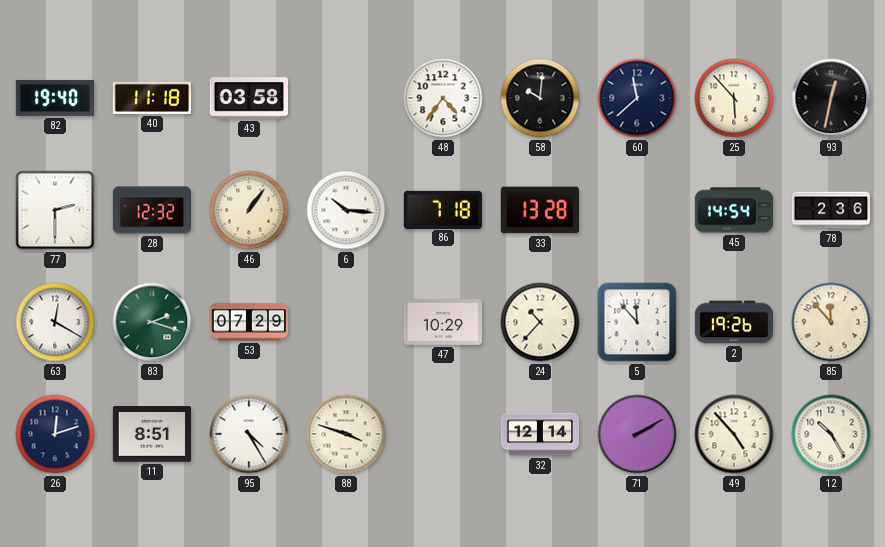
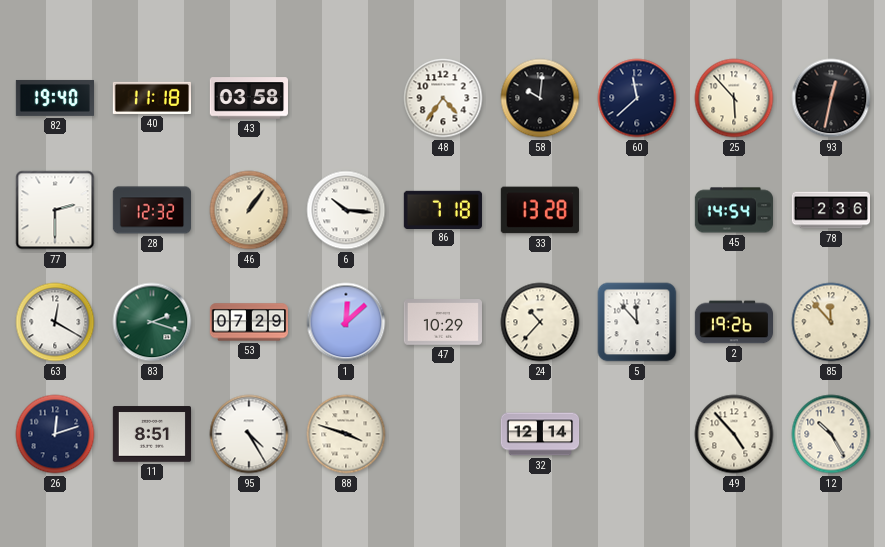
1: none -> 12:08 (346, 322)
71: 2:10 -> none (637, 434)
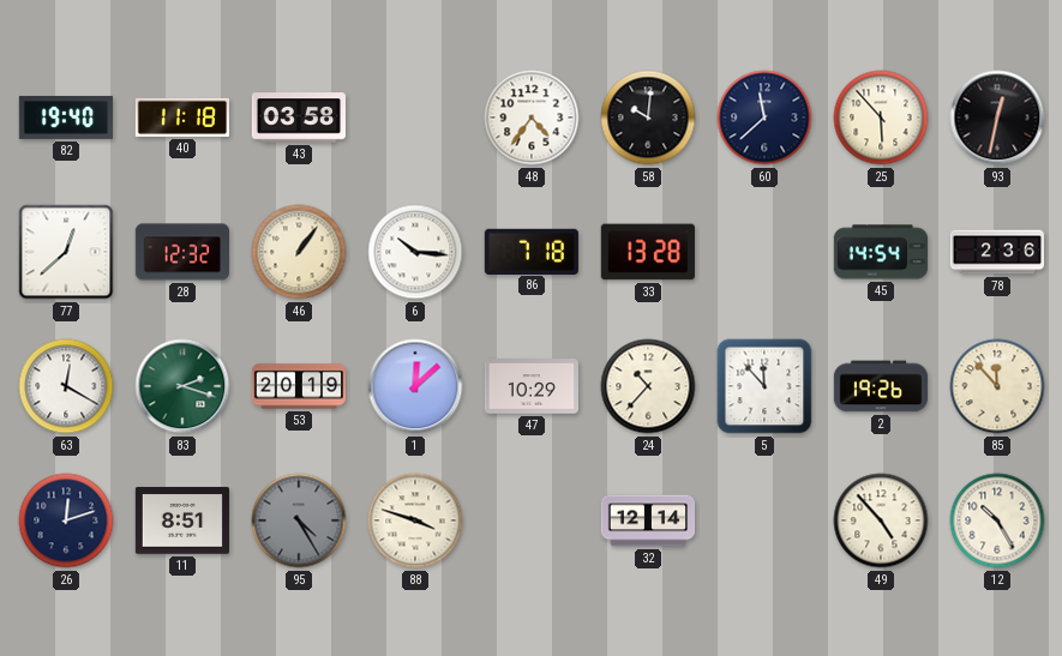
77: 2:30 -> 12:38 (66, 252)
53: 07:29 -> 20:19 (298, 386)
95 dial: white -> grey (299, 520)
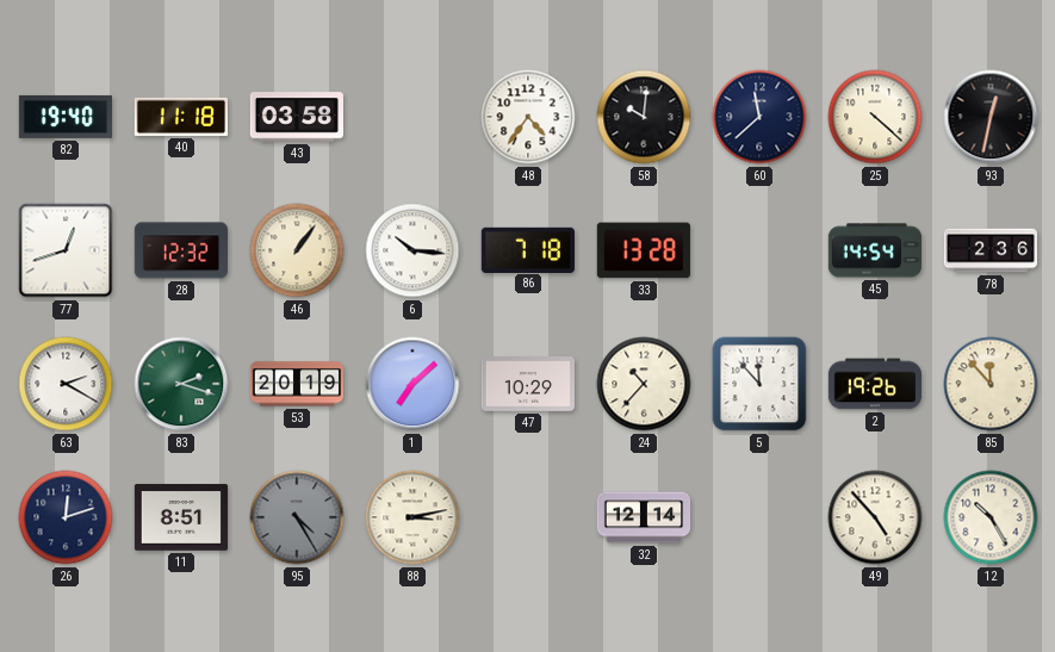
25: 5:53 -> 4:22 (875, 117)
77: 12:38 -> 12:42 (66, 250)
63: 12:20 -> 2:20 (66, 384)
1: 12:08 -> 7:08 (412, 384)
88: 3:48 -> 3:13 (412, 517)
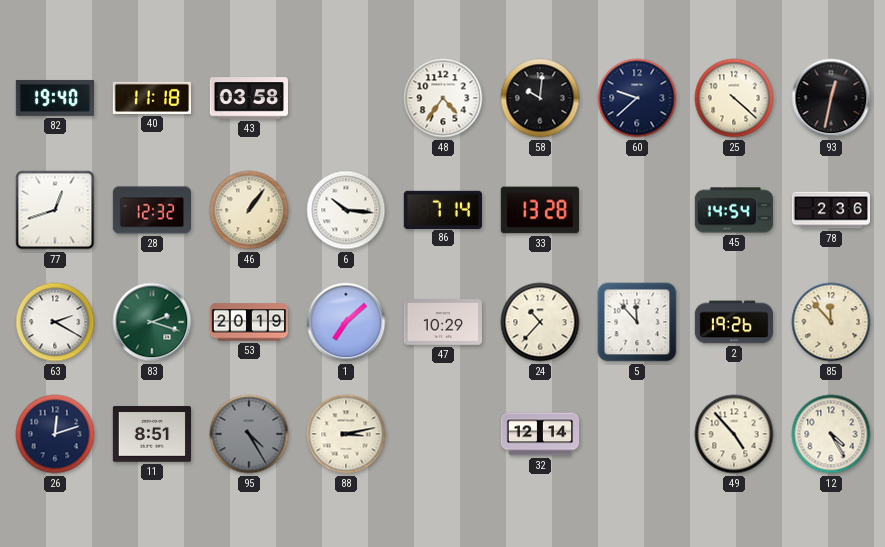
60: 11:38 -> 9:38 (637, 98)
86: 7:18 -> 7:14 (443, 209)
12: 10:25 -> 4:25 (831, 434)
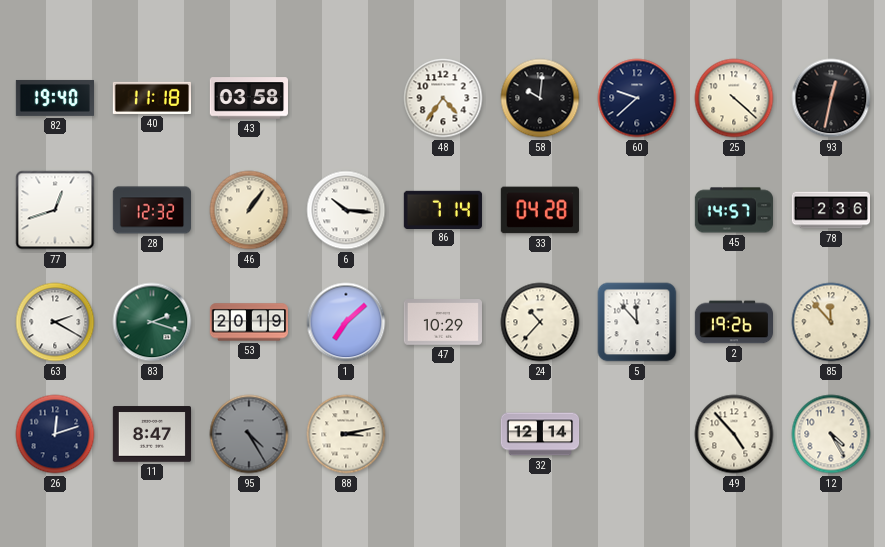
33: 13:28 -> 04:28 (540, 210)
45: 14:54 -> 14:57 (733, 210)
11: 8:51 -> 8:47 (151, 434)
